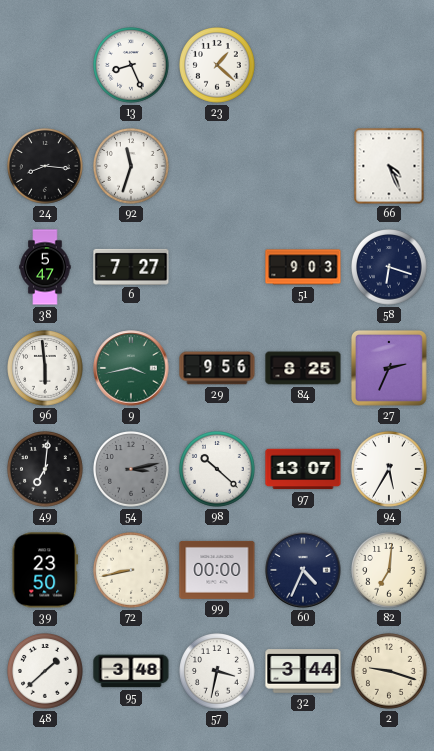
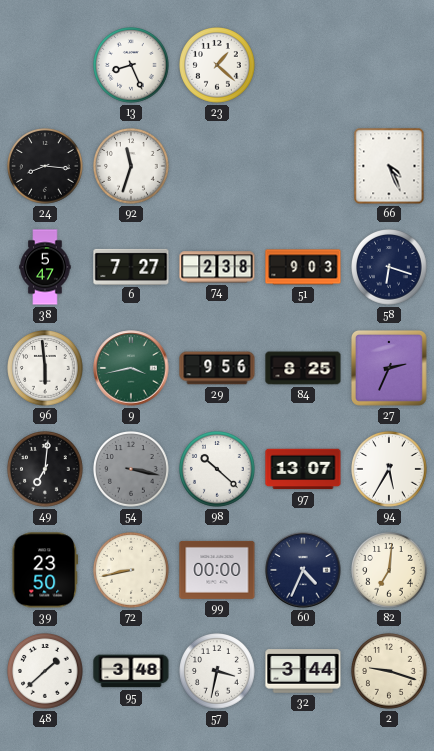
74: none -> 2:38 (217, 267)
54: 3:13 -> 3:17 (132, 470)
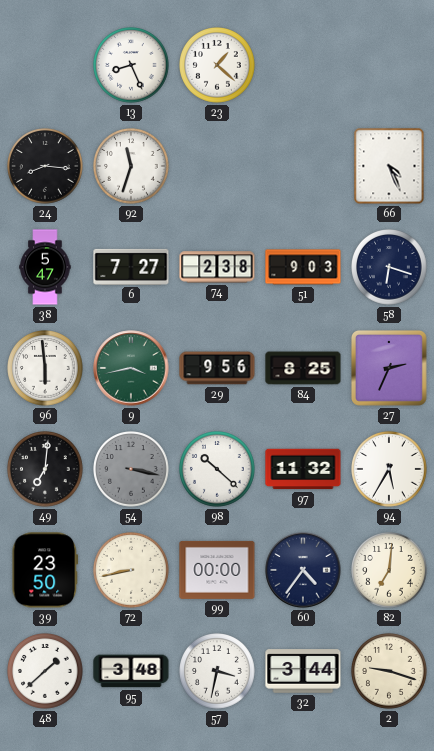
97: 13:07 -> 11:32 (303, 469)
60: 4:34 -> 4:36 (303, 570)
